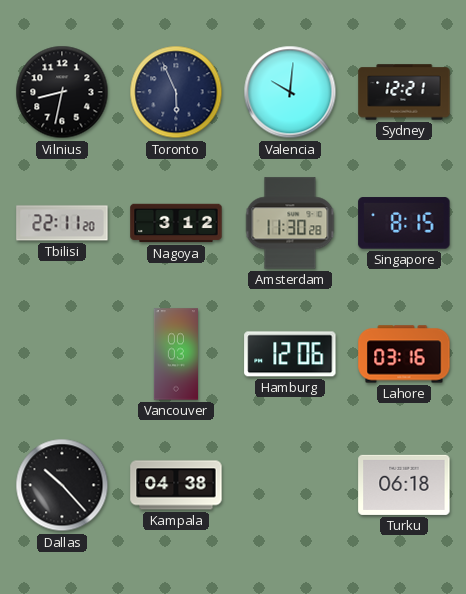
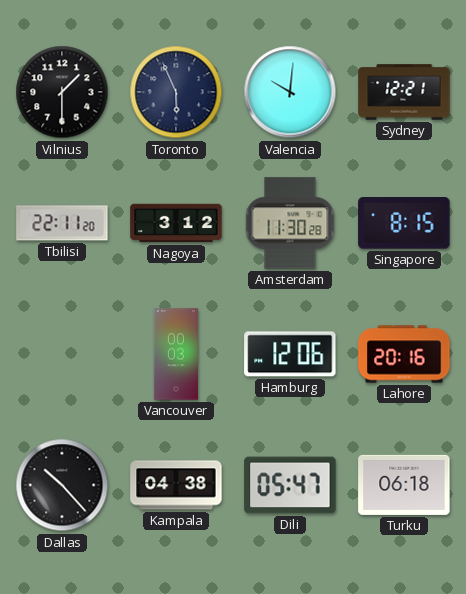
Vilnius: 8:32 -> 1:30 (62, 92)
Lahore: 03:16 -> 20:16 (404, 354)
Dili: none -> 05:47 (290, 485)
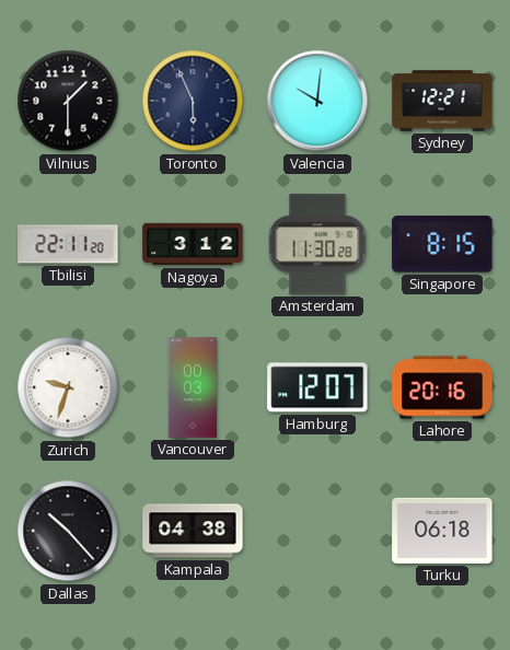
Zurich: none -> 9:33 (68, 387)
Hamburg: 12:06 -> 12:07 (317, 387)
Dili: 05:47 -> none (290, 485)
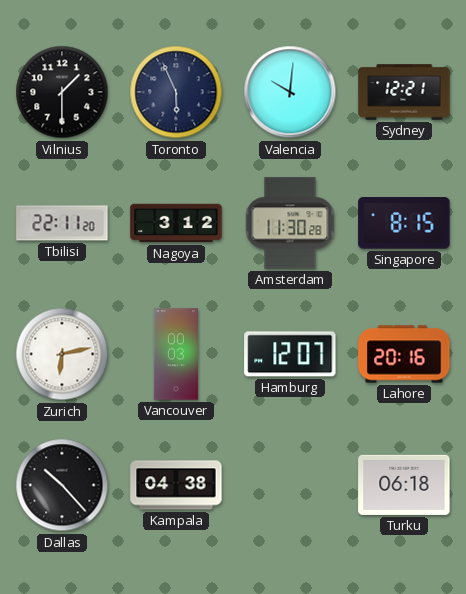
Zurich: 9:33 -> 6:13 (62, 354)
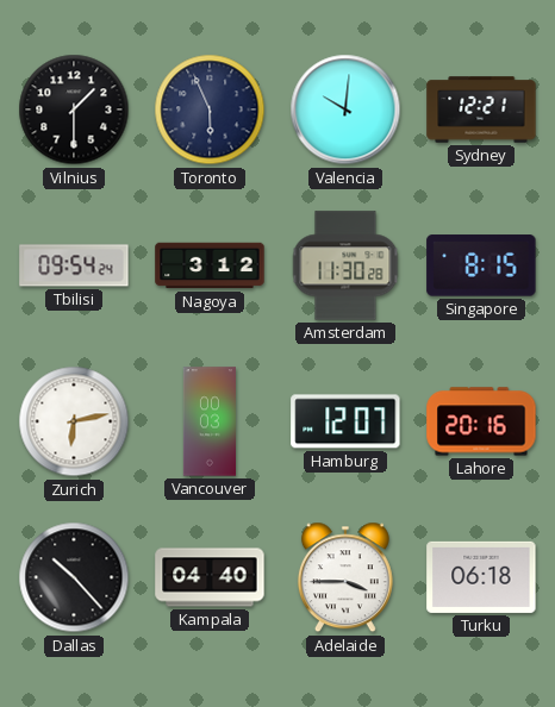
Tbilisi: 22:11 -> 09:54 (74, 265)
Kampala: 04:38 -> 04:40 (210, 577)
Adelaide: none -> 3:45 (345, 577)
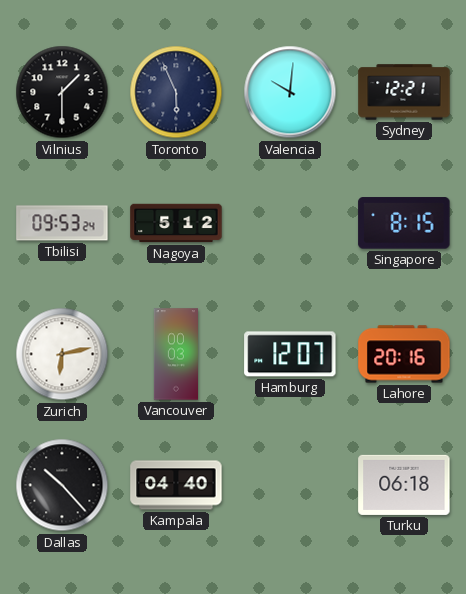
Tbilisi: 09:54 -> 09:53 (62, 223)
Nagoya: 3:12 -> 5:12 (176, 223)
Amsterdam: 11:30 -> none (345, 265)
Adelaide: 3:45 -> none (345, 577)
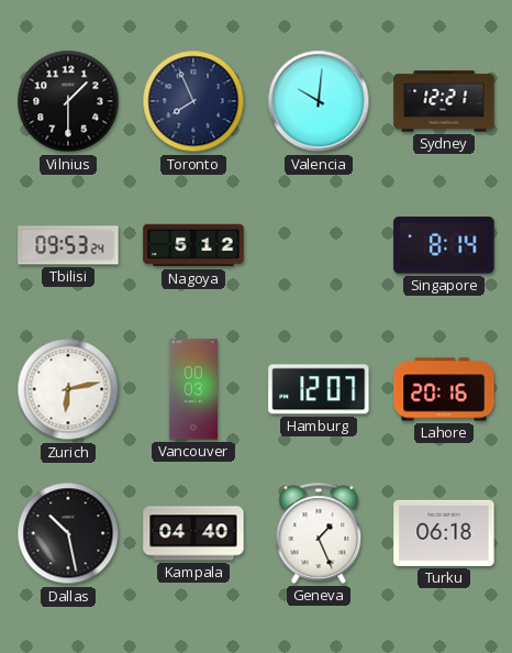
Toronto: 5:56 -> 7:56 (193, 101)
Singapore: 8:15 -> 8:14 (444, 245)
Dallas: 10:23 -> 10:28 (68, 533)
Geneva: none -> 1:26 (319, 533)
